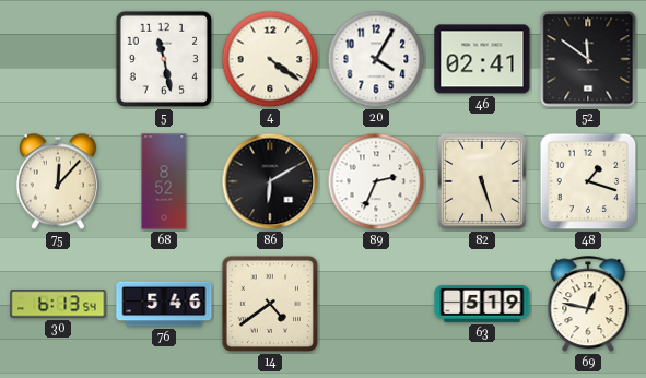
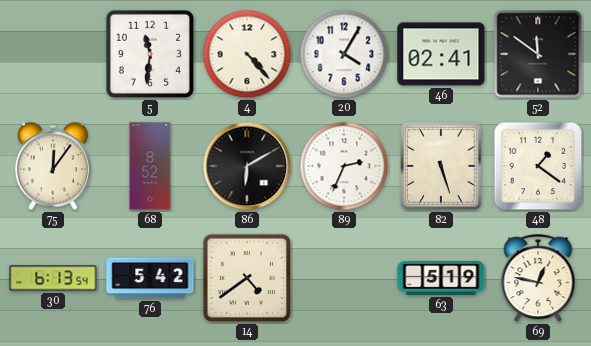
5: 11:28 -> 11:31 (150, 54)
4: 4:21 -> 4:23 (247, 54)
75: 12:07 -> 12:06 (53, 166)
48: 1:18 -> 1:21 (538, 166)
76: 5:46 -> 5:42 (150, 278)
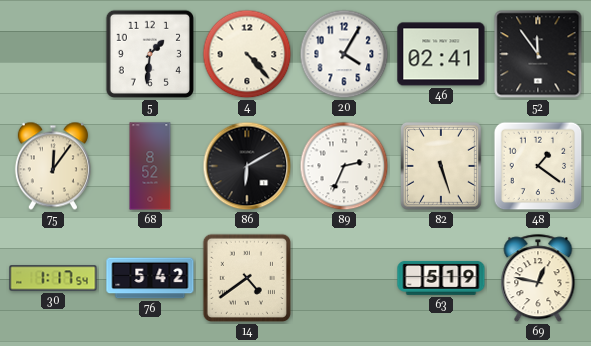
5: 11:31 -> 1:31 (150, 54)
52: 11:51 -> 11:54 (538, 54)
30: 6:13 -> 1:17 (53, 278)
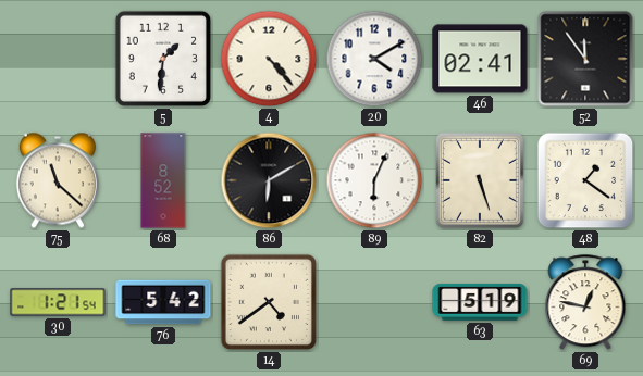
20: 4:05 -> 4:10 (374, 59)
75: 12:06 -> 11:22 (58, 180)
89: 2:34 -> 6:04 (374, 180)
30: 1:17 -> 1:21 (58, 302)
